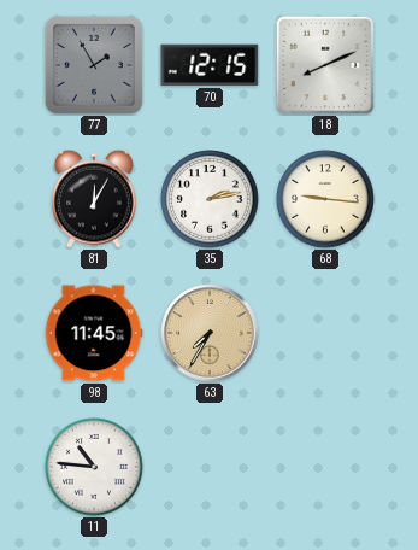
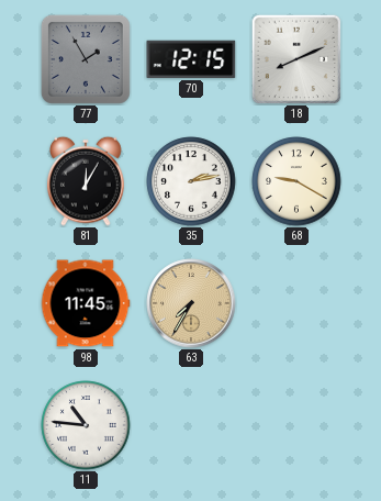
68: 9:16 -> 9:20 (296, 181)
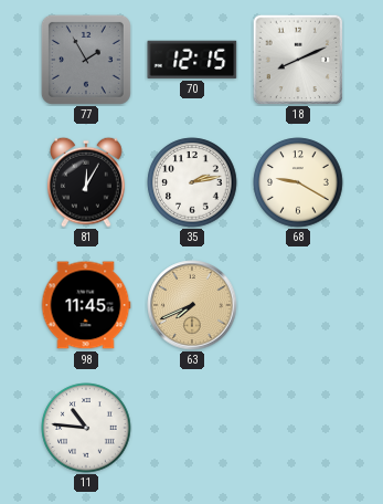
63: 7:35 -> 7:41 (192, 305)
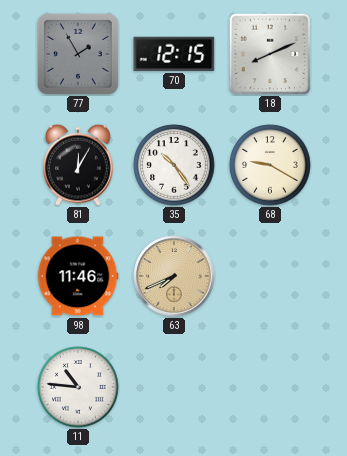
35: 2:13 -> 10:24 (174, 165)
98: 11:45 -> 11:46 (78, 276)
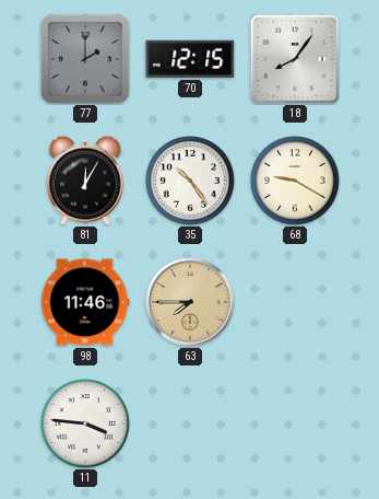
77: 1:55 -> 2:00 (85, 59)
18: 8:11 -> 8:06 (295, 59)
63: 7:41 -> 7:45 (190, 302)
11: 10:46 -> 3:46 (85, 423)
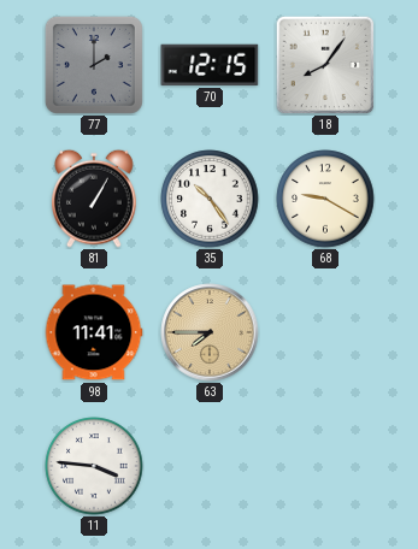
81: 12:05 -> 1:05 (95, 199)
98: 11:46 -> 11:41 (94, 332)
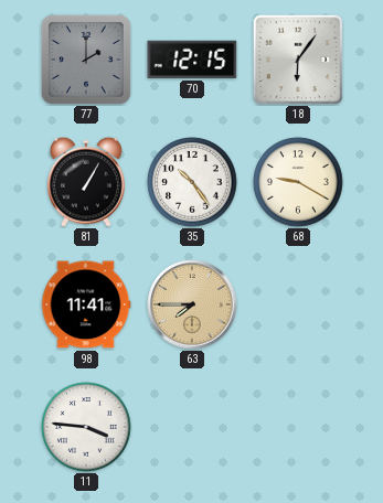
18: 8:06 -> 6:06 (298, 60)
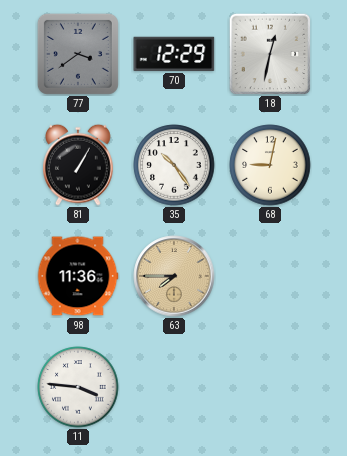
77: 2:00 -> 3:39 (78, 54)
70: 12:15 -> 12:29 (174, 54)
18: 6:06 -> 12:32 (270, 54)
68: 9:20 -> 9:02 (270, 165)
98: 11:41 -> 11:36 (78, 276)
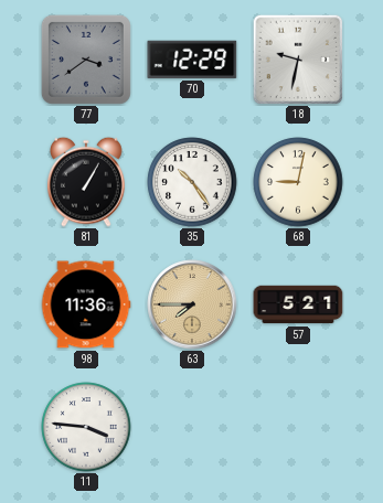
18: 12:32 -> 9:32 (298, 60)
57: none -> 5:21 (298, 304)
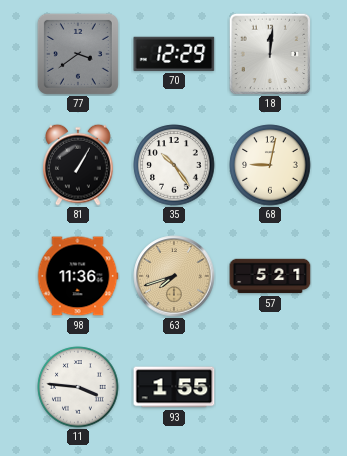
18: 9:32 -> 12:01 (270, 54)
63: 7:45 -> 7:42 (174, 276)
93: none -> 1:55 (174, 387)
